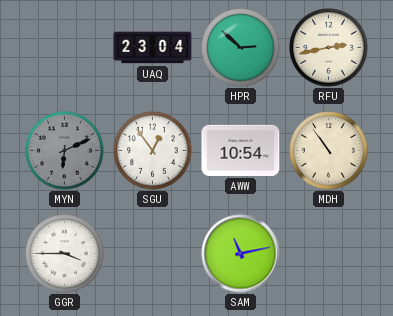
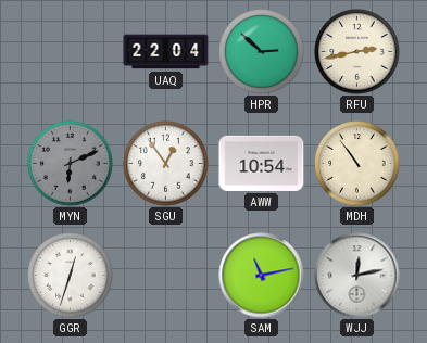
UAQ: 23:04 -> 22:04 (166, 52)
GGR: 3:45 -> 12:33 (71, 276)
WJJ: none -> 12:13 (357, 276)
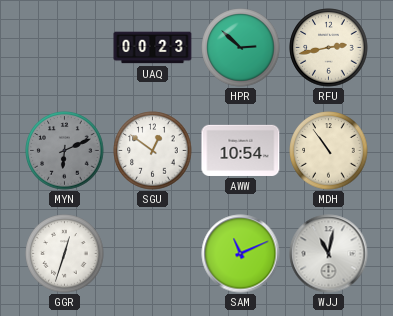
UAQ: 22:04 -> 00:23 (153, 48)
SGU: 12:54 -> 12:51 (153, 151)
SAM: 11:13 -> 11:11 (241, 254)
WJJ: 12:13 -> 11:02 (329, 254)
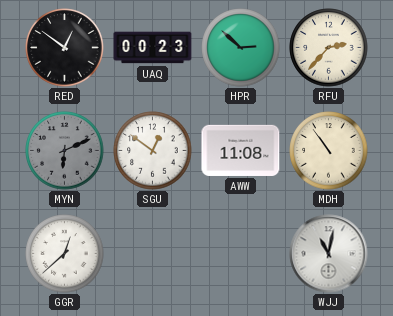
RED: none -> 12:51 (65, 48)
RFU: 2:43 -> 2:37 (329, 48)
AWW: 10:54 -> 11:08 (241, 150)
GGR: 12:33 -> 12:38 (65, 254)
SAM: 11:11 -> none (241, 254)
